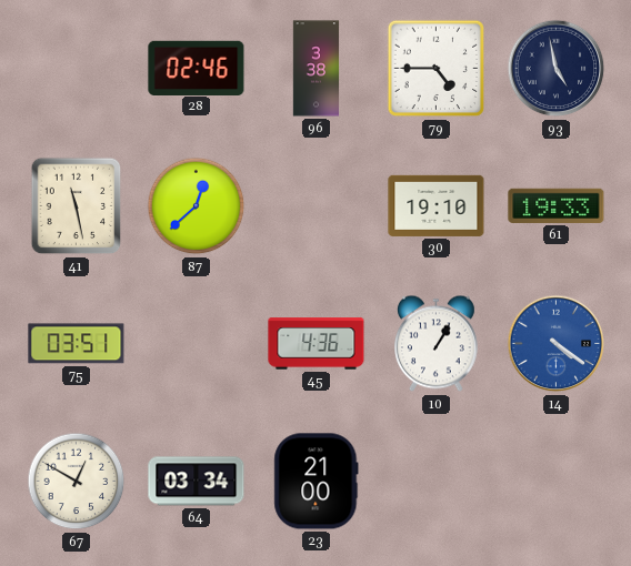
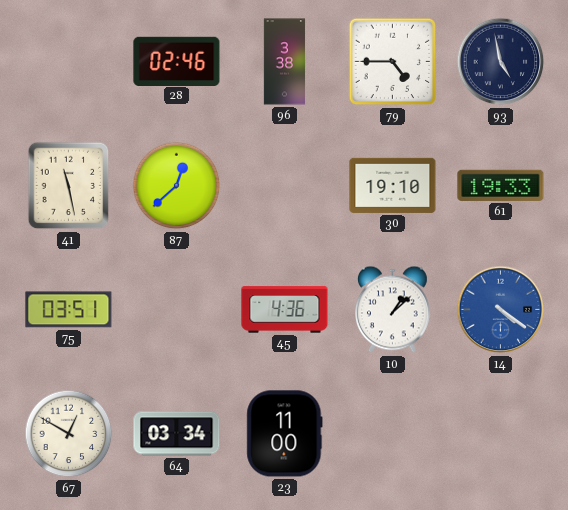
10: 1:05 -> 1:08 (393, 310)
23: 21:00 -> 11:00 (285, 434)
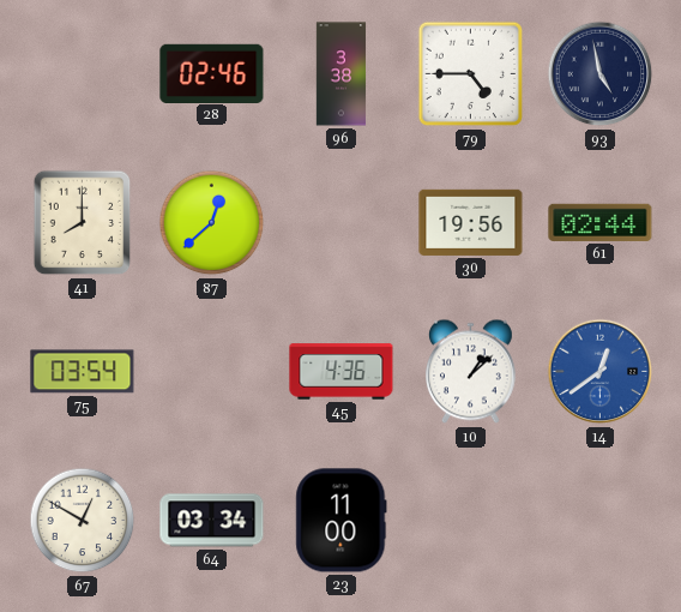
41: 11:28 -> 8:00 (83, 223)
30: 19:10 -> 19:56 (471, 222)
61: 19:33 -> 02:44 (601, 222)
75: 03:51 -> 03:54 (83, 372)
14: 4:21 -> 12:39 (601, 372)
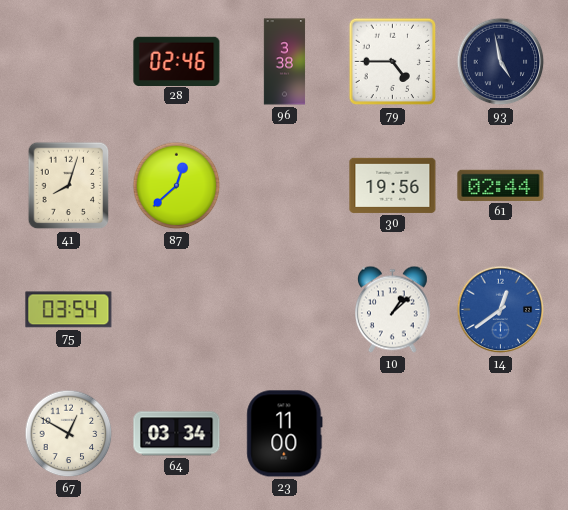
41: 8:00 -> 8:03 (69, 186)
45: 4:36 -> none (342, 372)
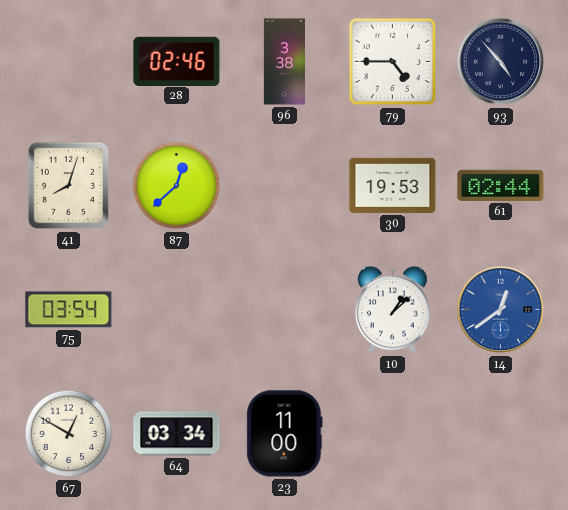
93: 4:58 -> 4:53 (501, 62)
30: 19:56 -> 19:53 (393, 185)
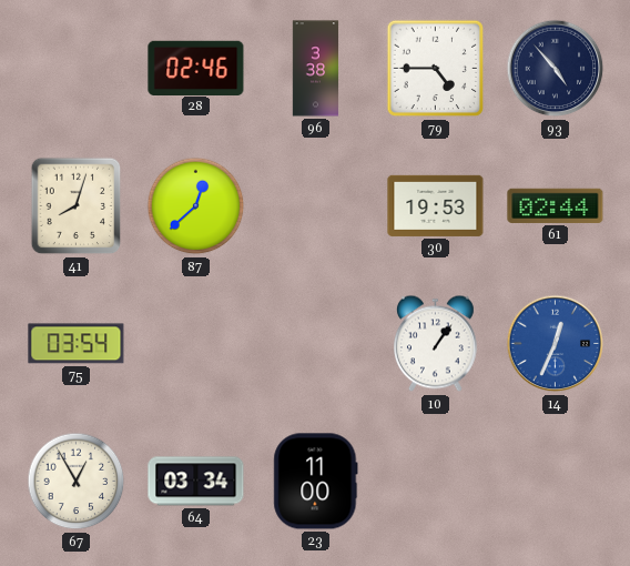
10: 1:08 -> 1:06 (436, 344)
14: 12:39 -> 12:34 (556, 344)
67: 12:50 -> 12:55 (77, 482)
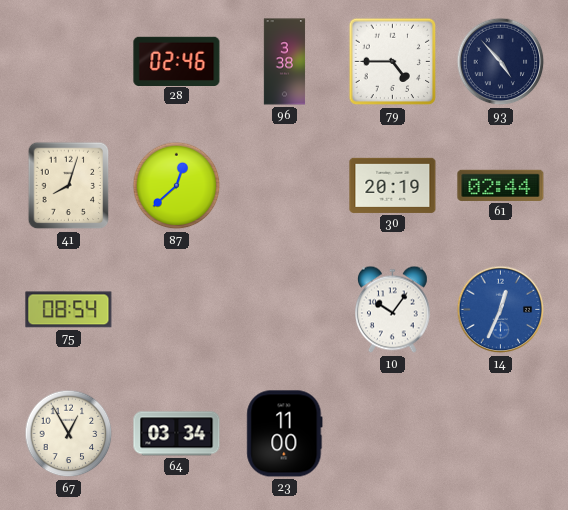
30: 19:53 -> 20:19 (393, 185)
75: 03:54 -> 08:54 (69, 310)
10: 1:06 -> 10:06 (393, 310)
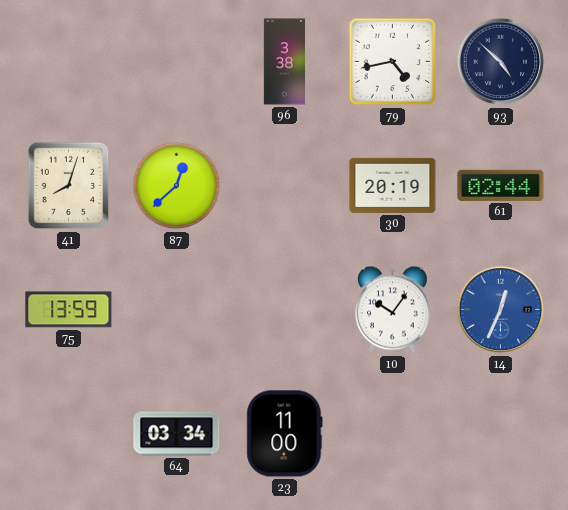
28: 02:46 -> none (177, 61)
79: 4:45 -> 4:43 (393, 62)
93: 4:53 -> 4:52 (501, 62)
75: 08:54 -> 13:59 (69, 310)
67: 12:55 -> none (69, 434)
